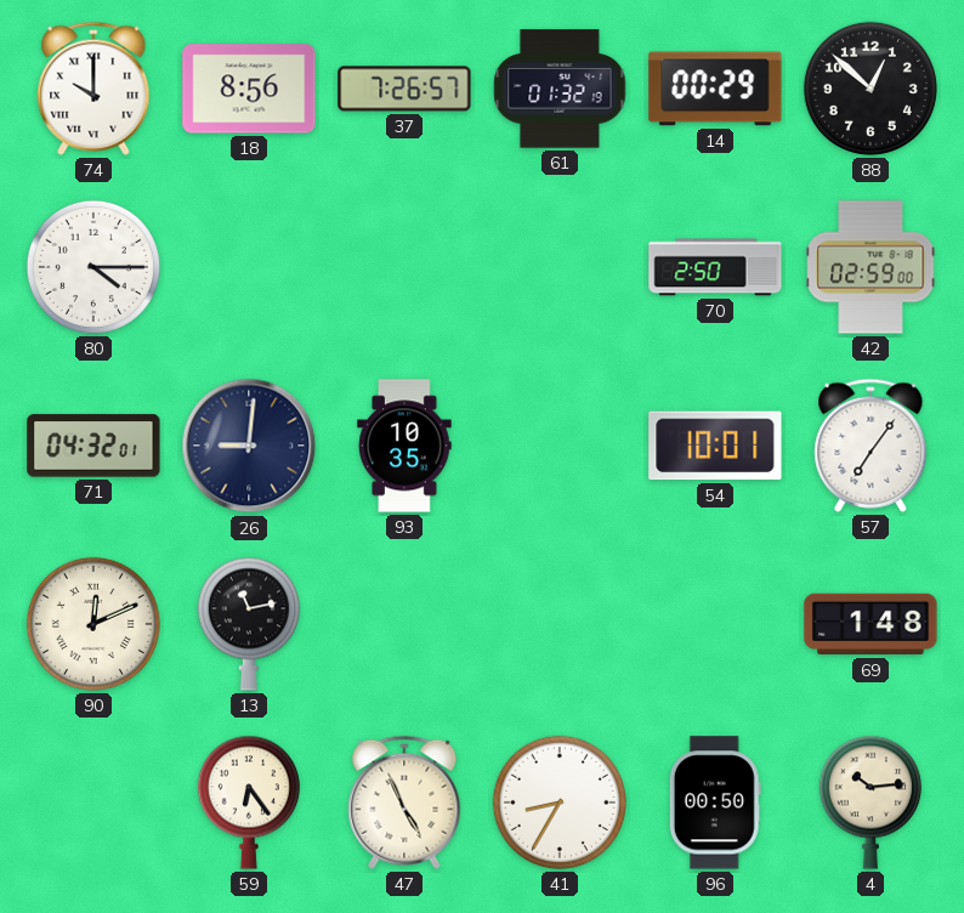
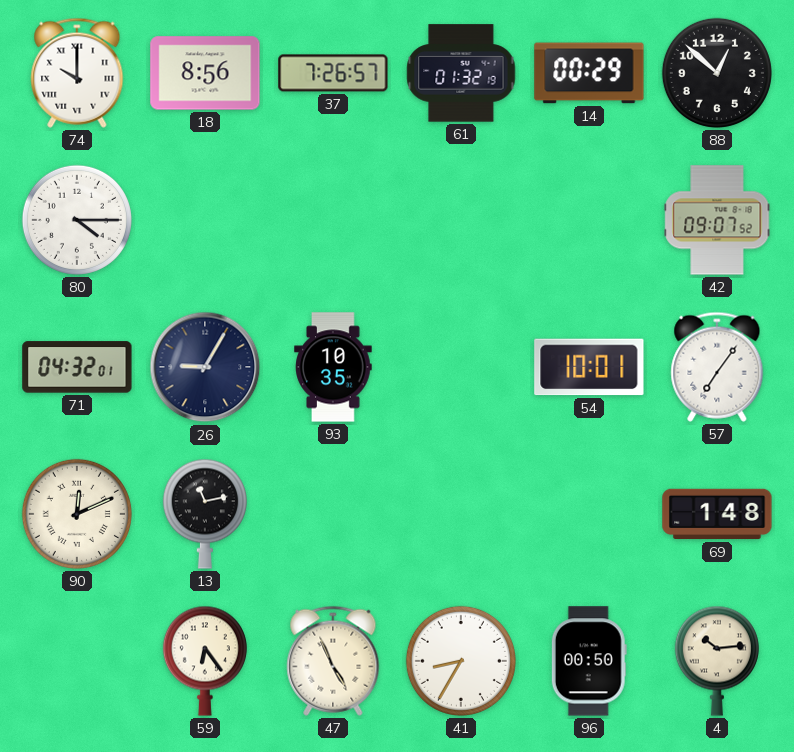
70: 2:50 -> none (715, 267)
42: 02:59 -> 09:07 (717, 220)
26: 9:01 -> 9:05 (205, 367)
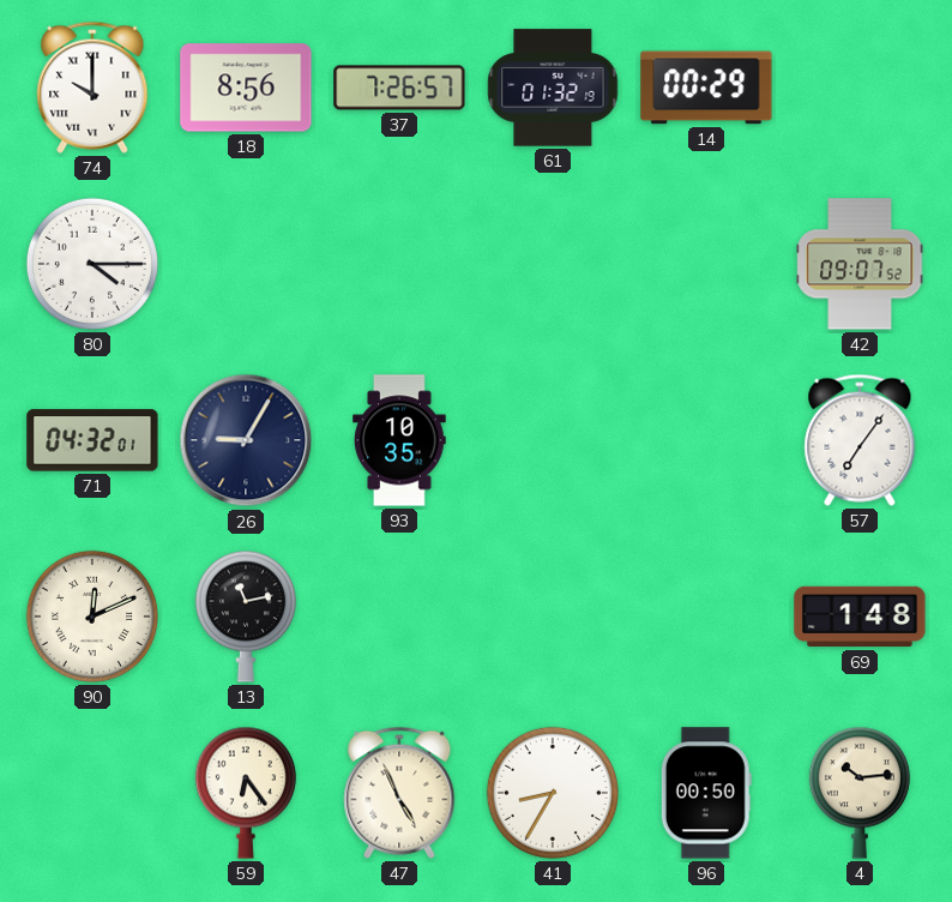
88: 12:52 -> none (717, 73)
54: 10:01 -> none (589, 367)
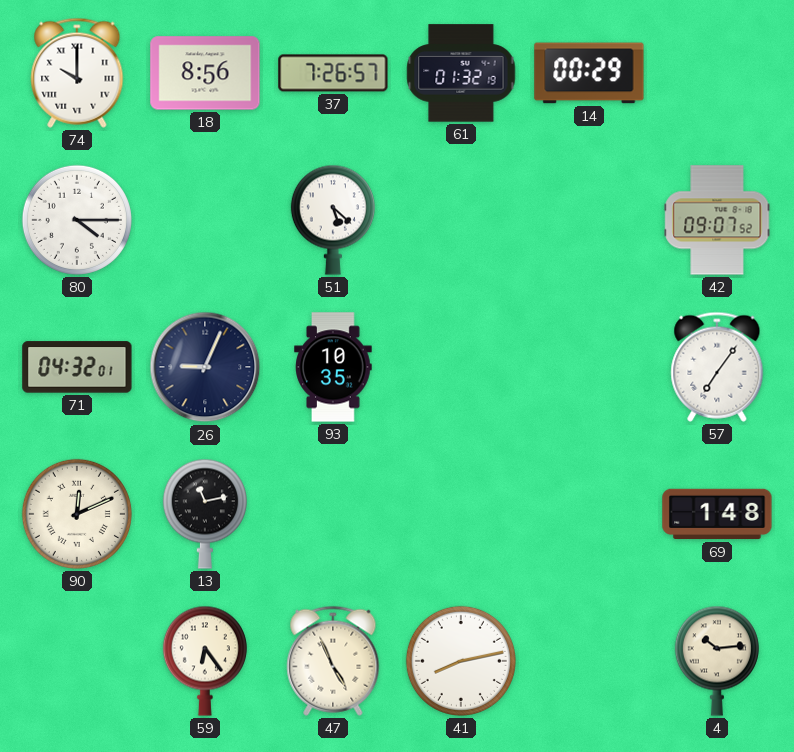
51: none -> 5:22 (333, 220)
26: 9:05 -> 9:04 (205, 367)
41: 8:35 -> 8:13 (461, 661)
96: 00:50 -> none (706, 793)
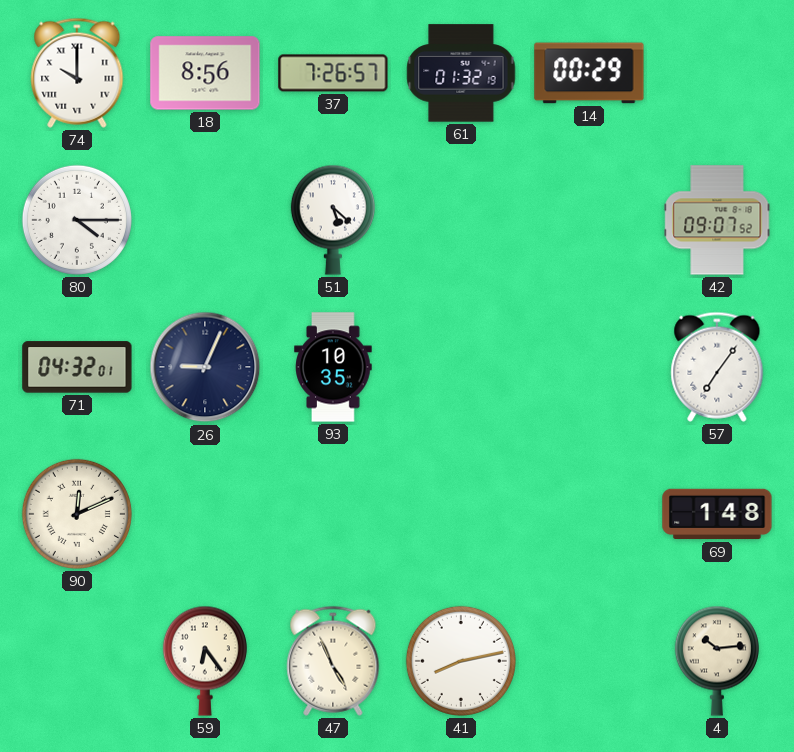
13: 11:13 -> none (205, 514)
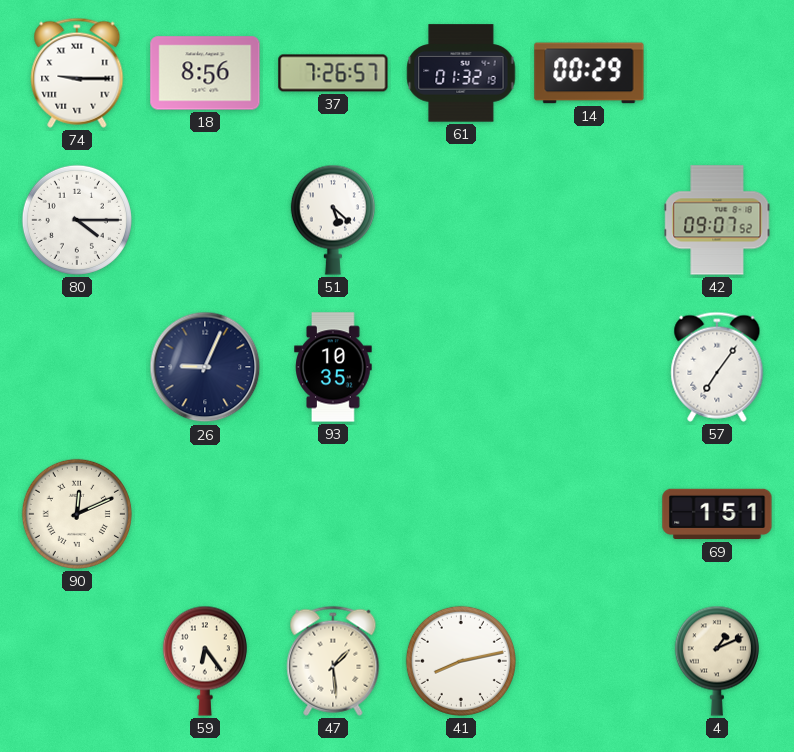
74: 10:00 -> 9:15 (77, 73)
71: 04:32 -> none (77, 367)
69: 1:48 -> 1:51 (717, 514)
47: 4:56 -> 1:29 (333, 661)
4: 10:14 -> 1:11 (717, 661)
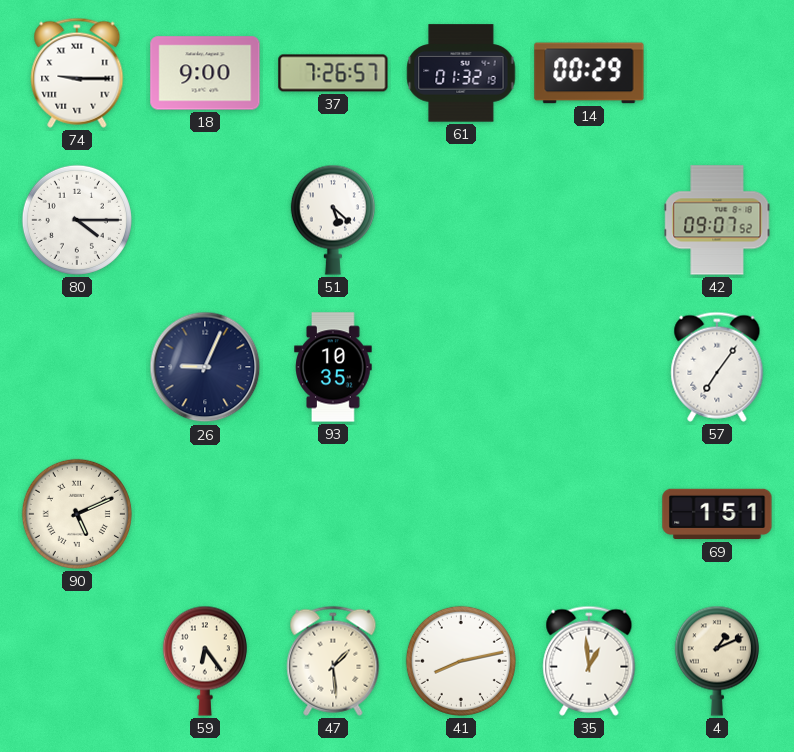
18: 8:56 -> 9:00 (205, 73)
90: 12:11 -> 5:11 (77, 514)
35: none -> 12:59 (589, 661)
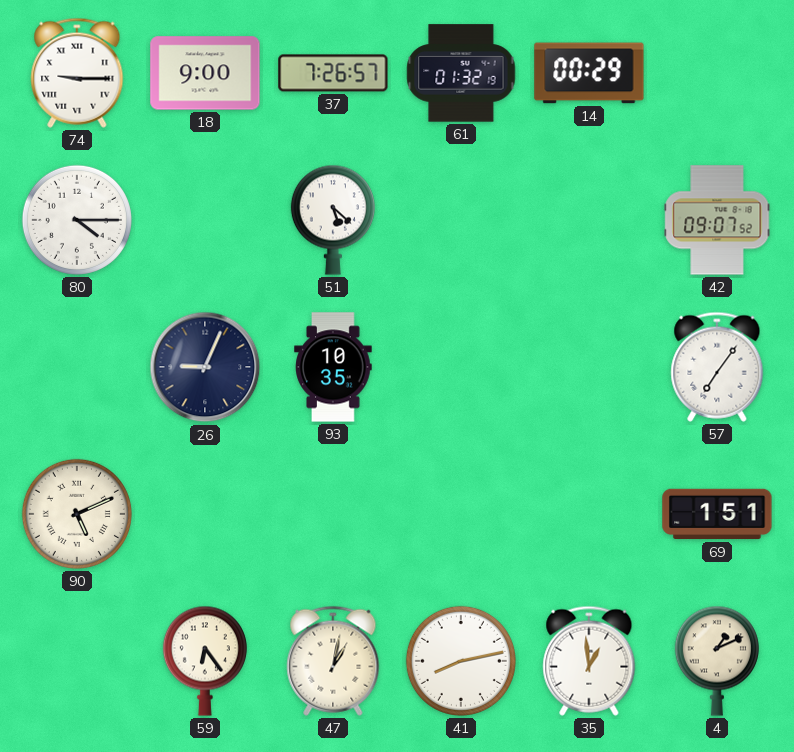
47: 1:29 -> 1:02 (333, 661)
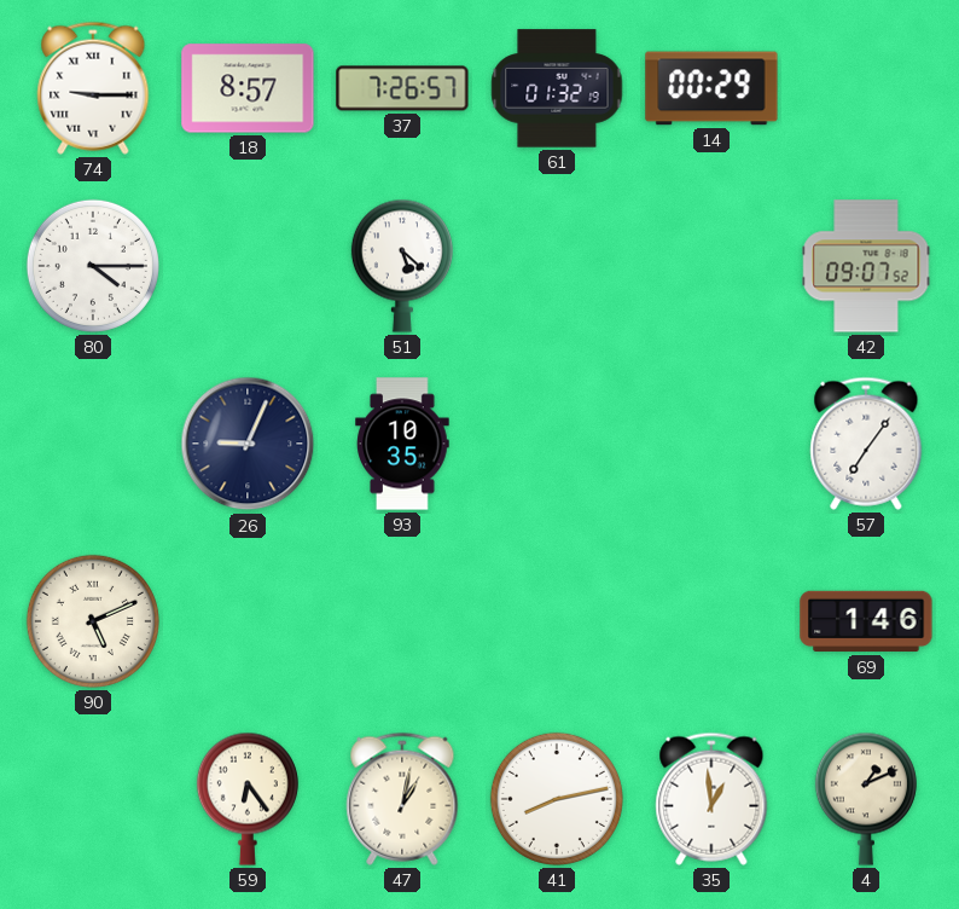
18: 9:00 -> 8:57 (248, 88)
69: 1:51 -> 1:46 (866, 621)
